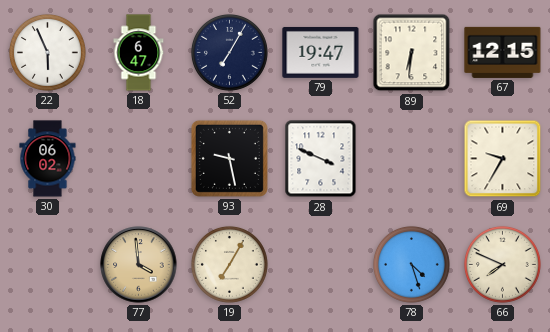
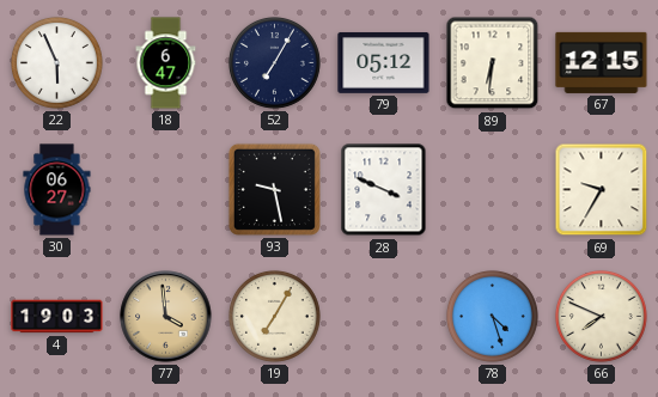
79: 19:47 -> 05:12 (384, 62)
30: 06:02 -> 06:27 (57, 190)
4: none -> 19:03 (57, 317)
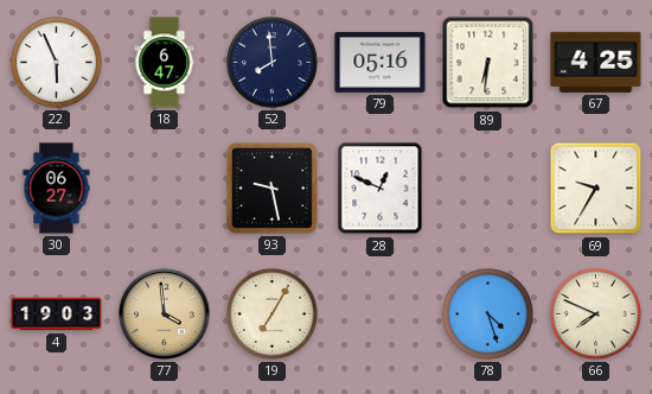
52: 7:05 -> 7:59 (271, 62)
79: 05:12 -> 05:16 (381, 62)
67: 12:15 -> 4:25 (596, 62)
28: 3:49 -> 12:49 (381, 189)
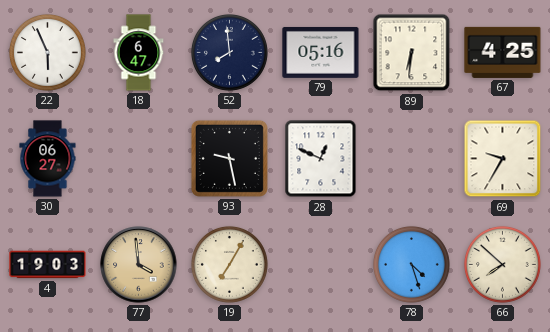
66: 7:49 -> 7:52 (502, 264)
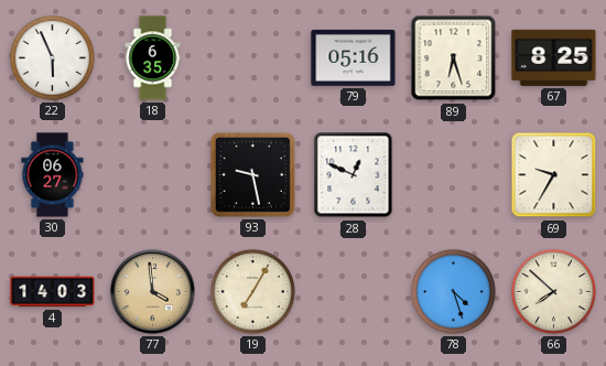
18: 6:47 -> 6:35 (153, 58)
52: 7:59 -> none (229, 52)
89: 6:31 -> 6:27 (454, 58)
67: 4:25 -> 8:25 (554, 57)
4: 19:03 -> 14:03 (53, 292)
